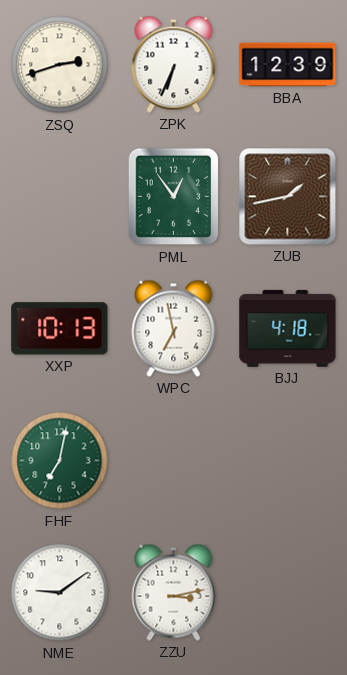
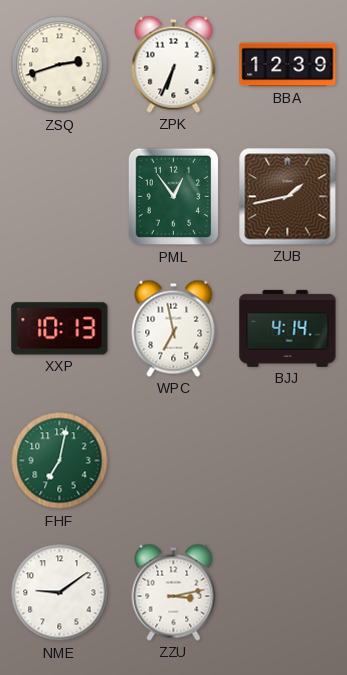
BJJ: 4:18 -> 4:14 (288, 328)
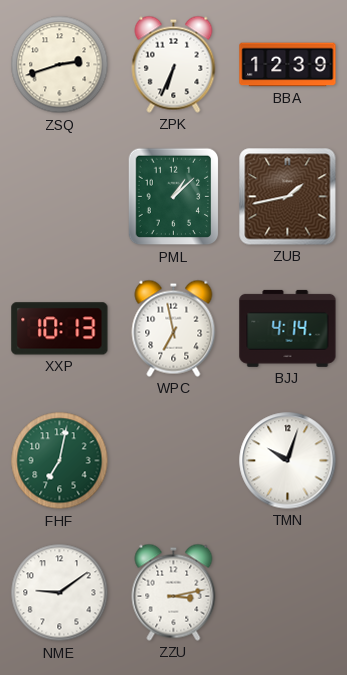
PML: 12:54 -> 1:08 (174, 197)
TMN: none -> 10:03 (288, 461)
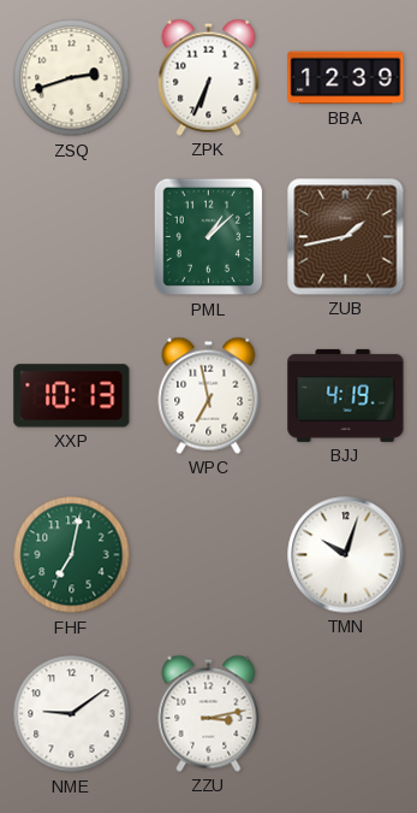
BJJ: 4:14 -> 4:19 (346, 395)
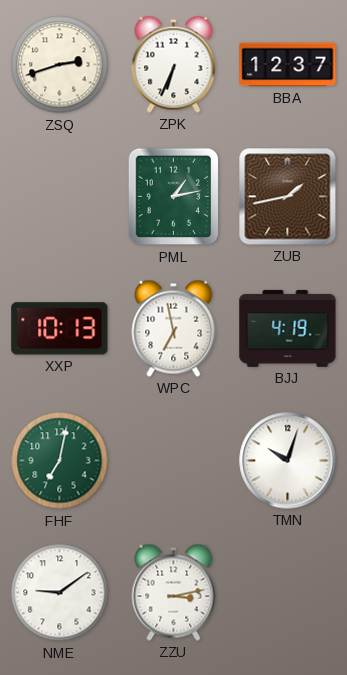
BBA: 12:39 -> 12:37 (288, 65)
PML: 1:08 -> 1:13 (174, 197)
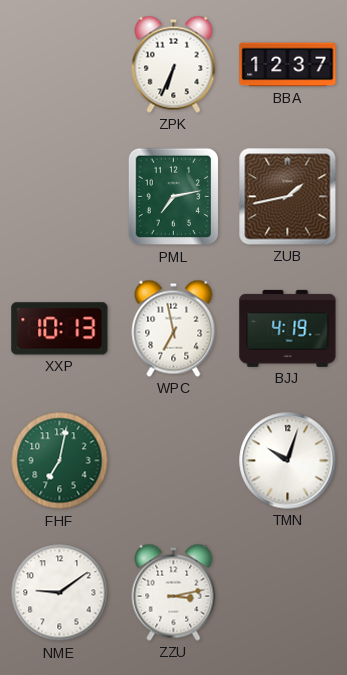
ZSQ: 2:42 -> none (60, 65)
PML: 1:13 -> 7:13 (174, 197)
